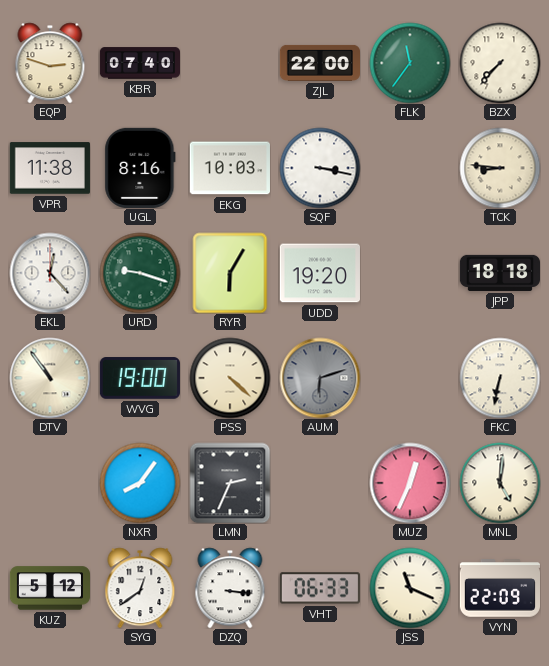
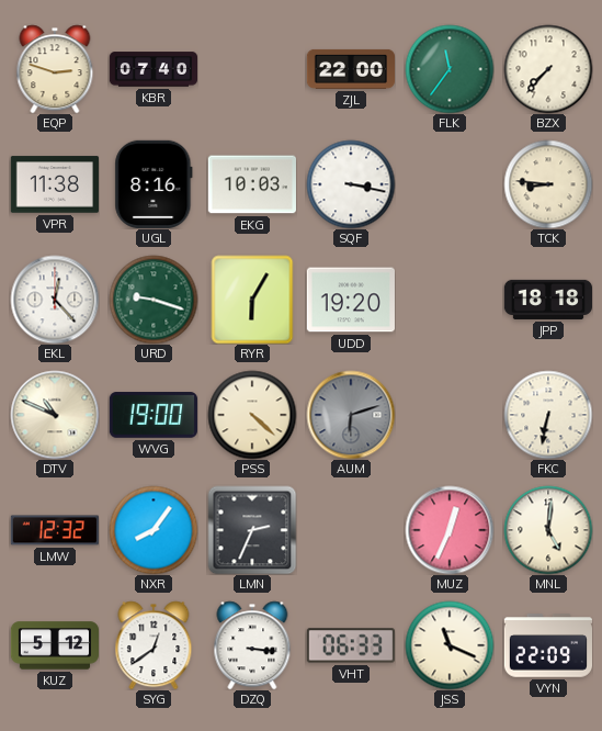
DTV: 10:54 -> 10:49 (55, 415)
LMW: none -> 12:32 (55, 530)
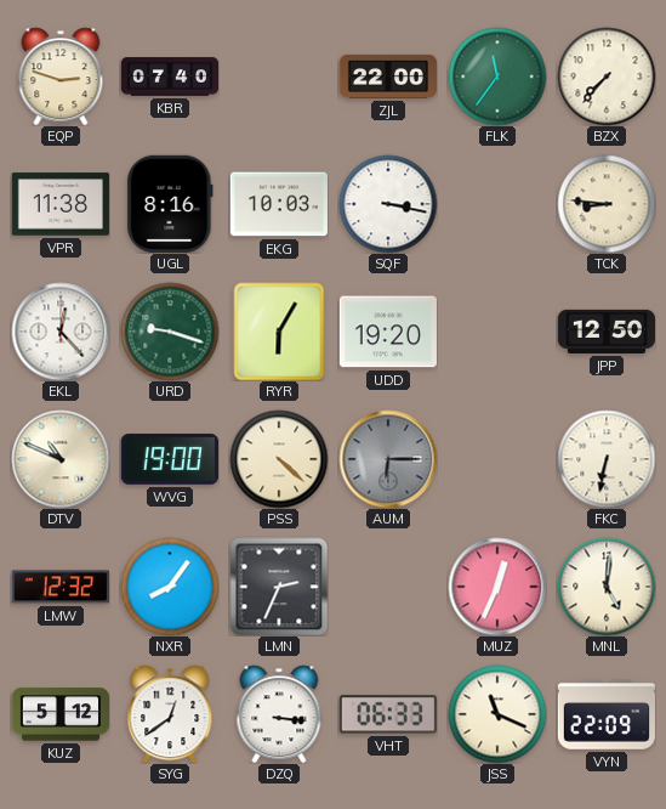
JPP: 18:18 -> 12:50 (605, 332)
AUM: 6:12 -> 6:15 (388, 459)
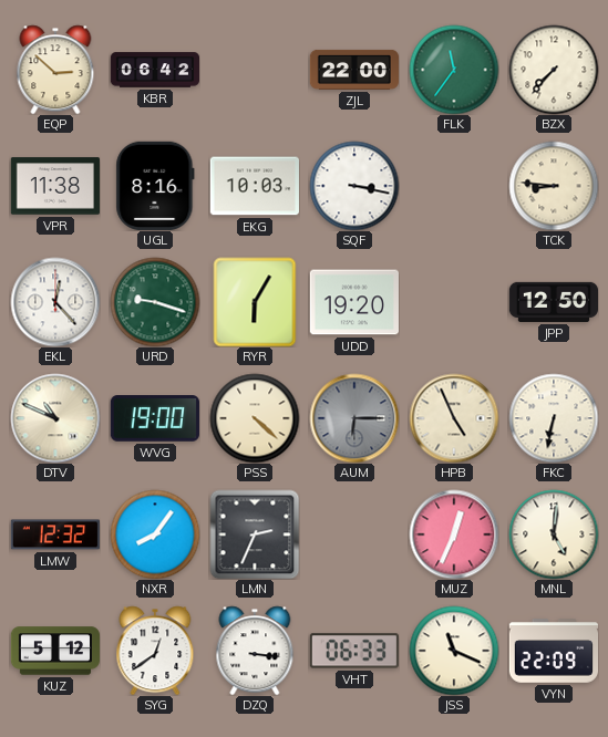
EQP: 2:48 -> 2:52 (55, 70)
KBR: 07:40 -> 06:42 (154, 70)
HPB: none -> 4:56 (454, 418)
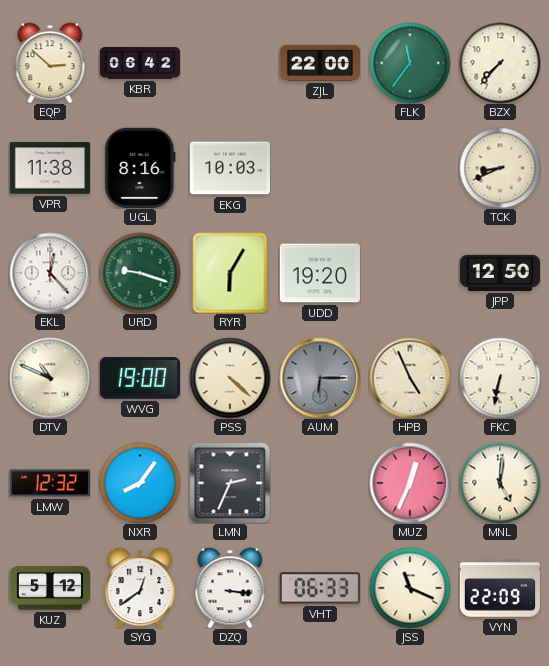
SQF: 3:17 -> none (354, 186)
TCK: 8:46 -> 8:41 (500, 168)
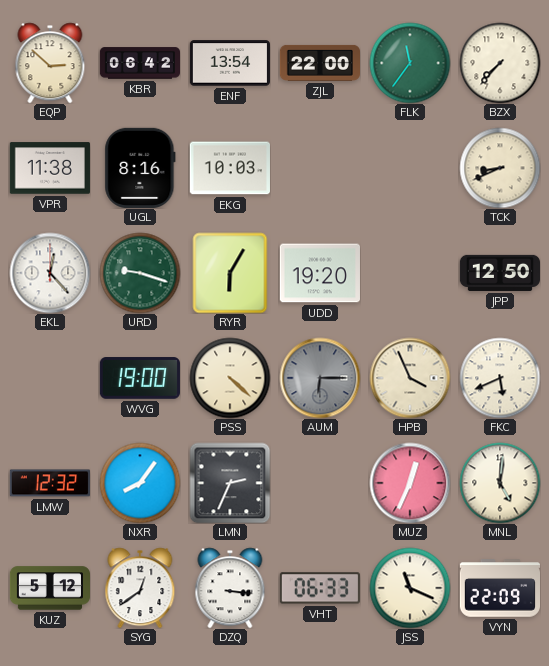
ENF: none -> 13:54 (229, 63)
DTV: 10:49 -> none (50, 378)
HPB: 4:56 -> 3:56 (410, 378)
FKC: 6:32 -> 5:41 (500, 378)
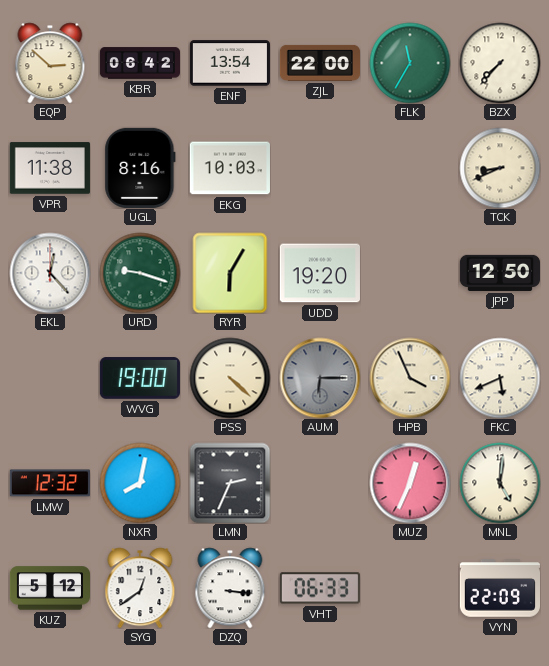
FLK: 11:36 -> 11:35 (410, 63)
NXR: 8:06 -> 8:02 (140, 483)
JSS: 11:19 -> none (410, 588)
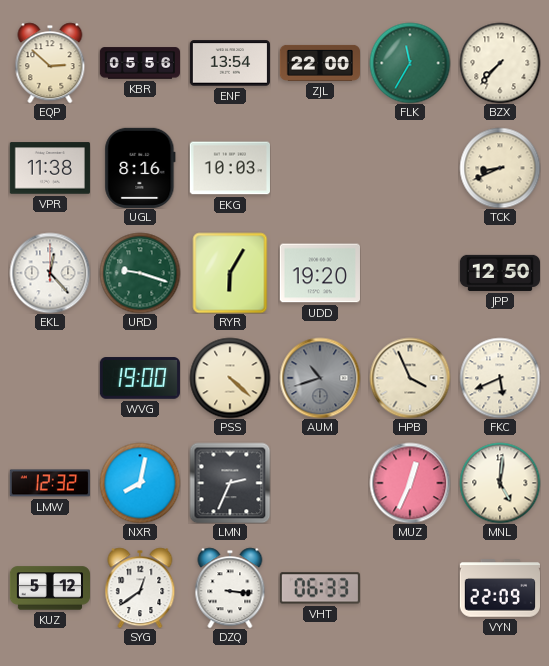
KBR: 06:42 -> 05:56 (139, 63)
AUM: 6:15 -> 10:42 (320, 378)
